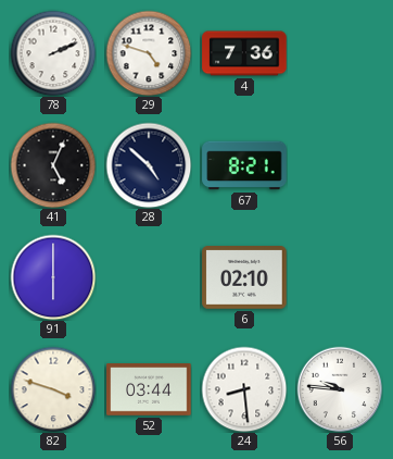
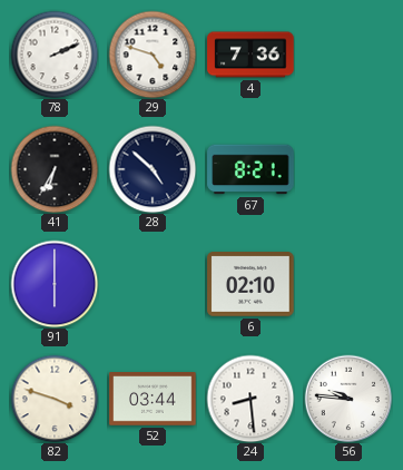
41: 5:04 -> 6:35 (55, 169)
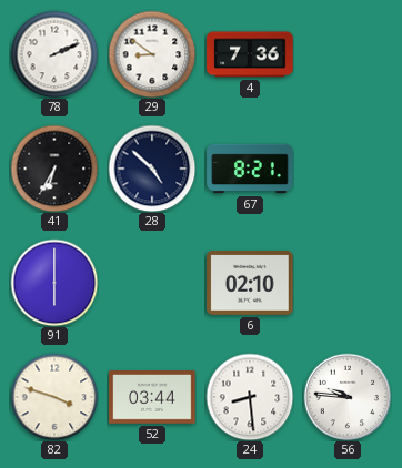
29: 4:48 -> 8:51 (152, 54)
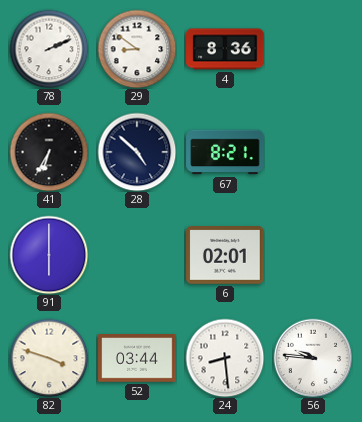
4: 7:36 -> 8:36 (225, 49)
6: 02:10 -> 02:01 (225, 255)
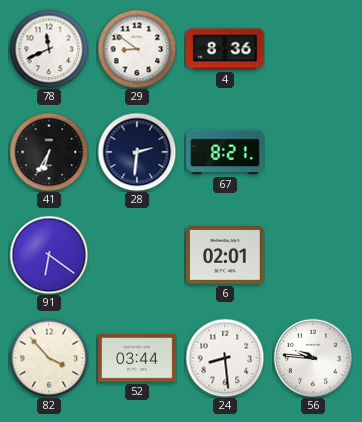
78: 2:11 -> 11:41 (49, 49)
28: 4:52 -> 2:31 (137, 152)
91: 6:00 -> 6:21 (49, 255)
82: 3:48 -> 3:53 (49, 358)
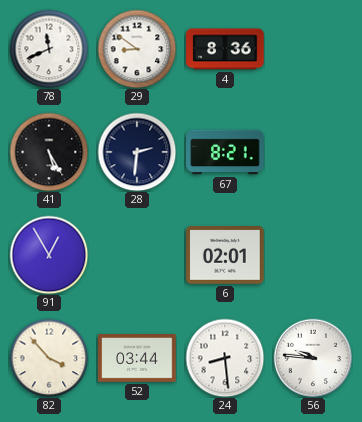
41: 6:35 -> 5:25 (49, 152)
91: 6:21 -> 12:55 (49, 255)
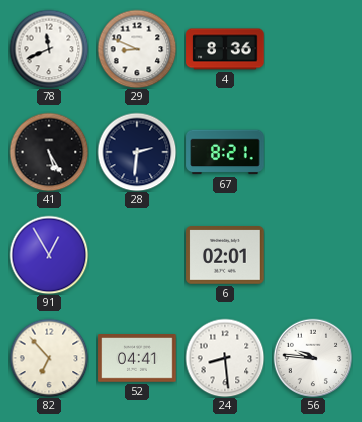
29: 8:51 -> 8:49 (137, 49)
82: 3:53 -> 6:53 (49, 358)
52: 03:44 -> 04:41 (137, 359)
